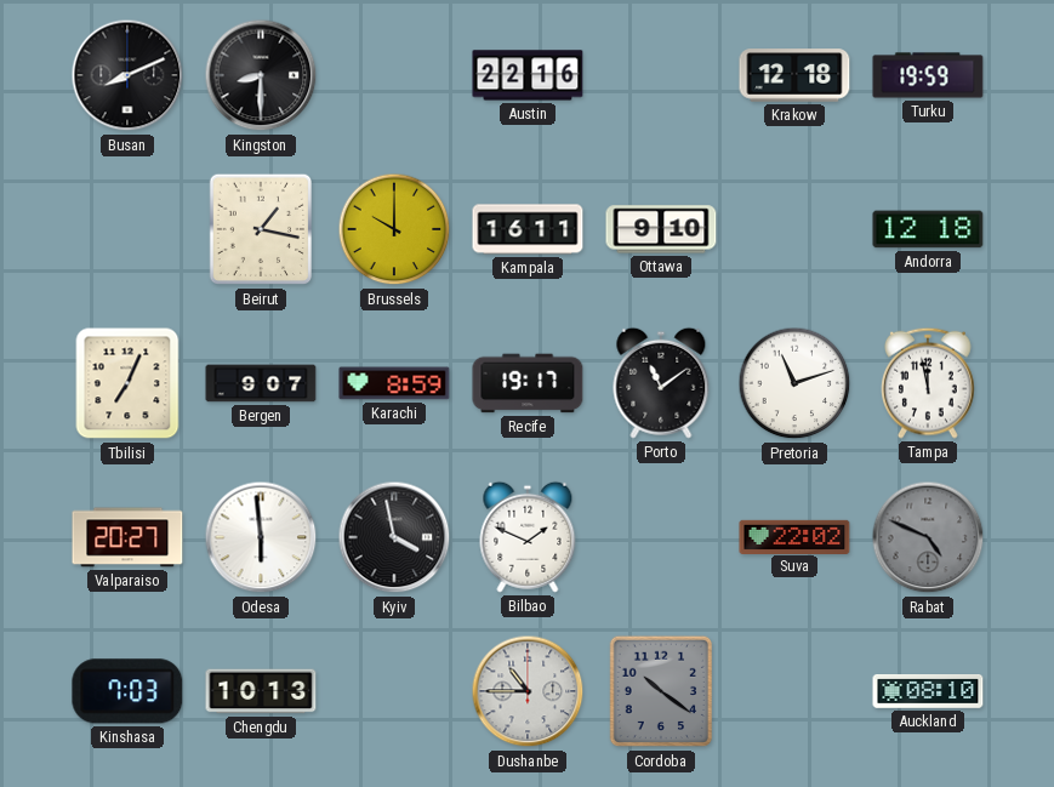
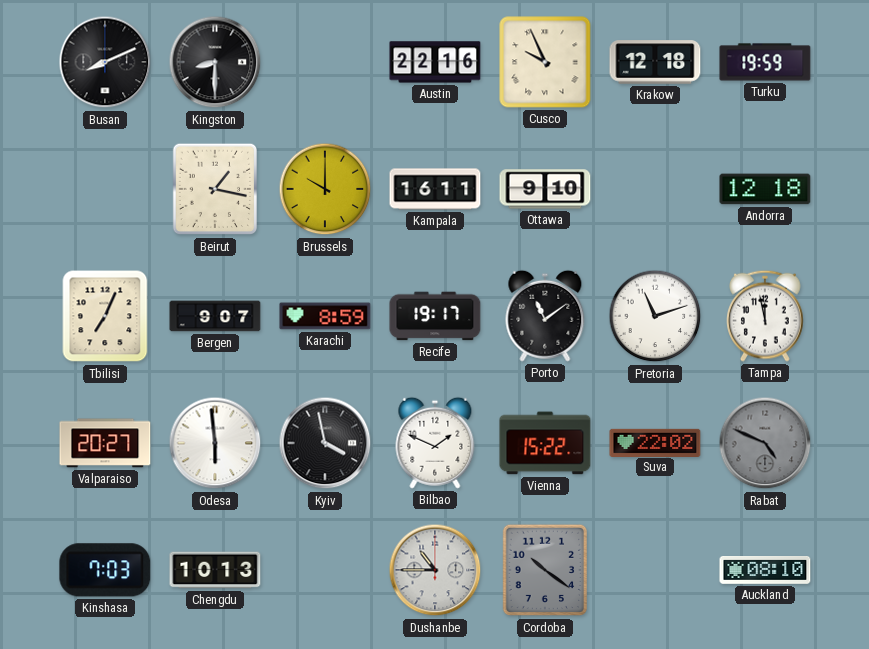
Cusco: none -> 9:56 (545, 62)
Vienna: none -> 15:22 (545, 443)
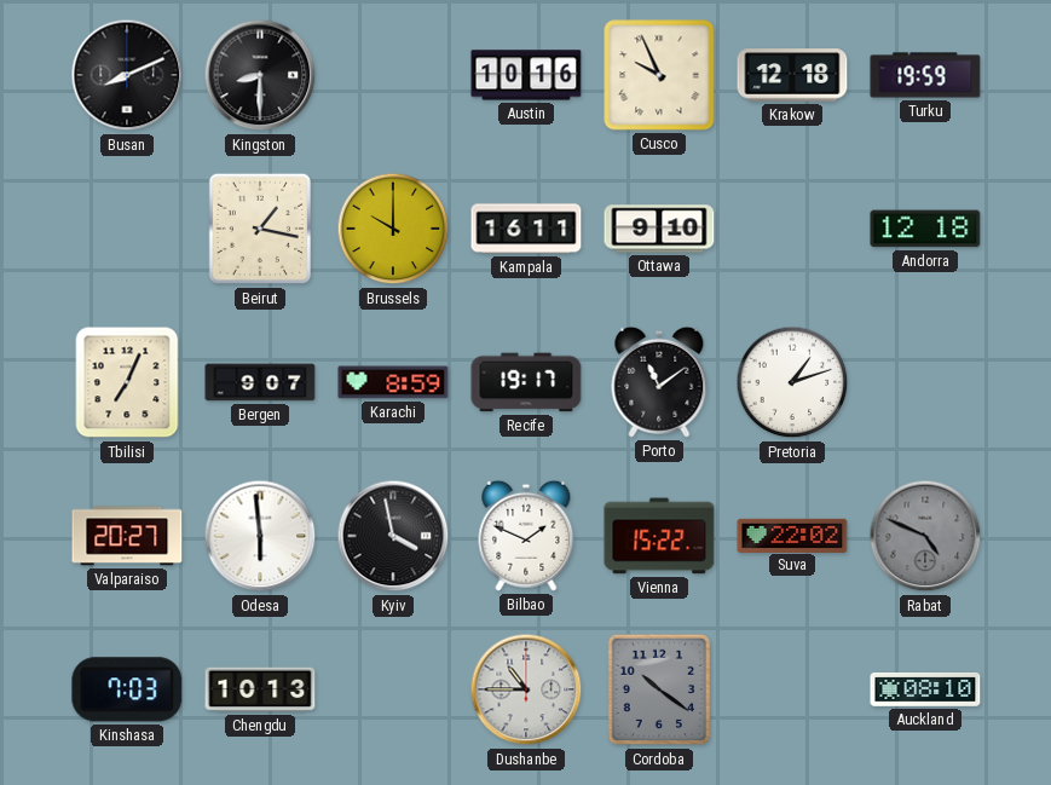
Austin: 22:16 -> 10:16 (526, 75)
Pretoria: 11:12 -> 1:12 (792, 382)
Tampa: 11:58 -> none (766, 316)
